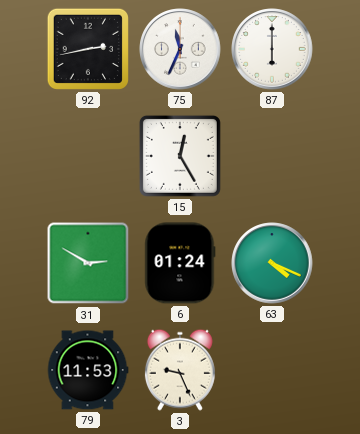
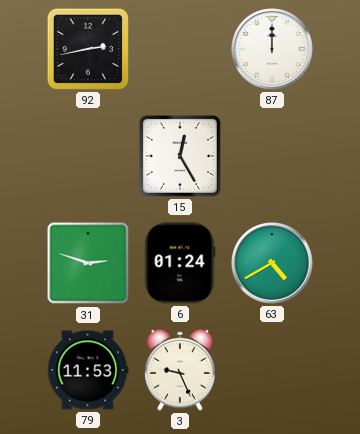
75: 11:34 -> none (180, 49)
87: 6:00 -> 12:00 (272, 49)
31: 2:50 -> 2:48 (88, 263)
63: 4:19 -> 4:40 (272, 263)
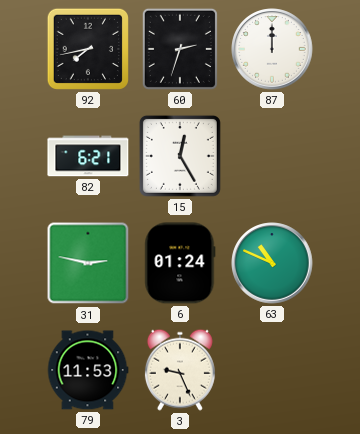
92: 2:43 -> 7:43 (88, 49)
60: none -> 2:33 (180, 49)
82: none -> 6:21 (88, 156)
31: 2:48 -> 2:47 (88, 263)
63: 4:40 -> 10:49 (272, 263)
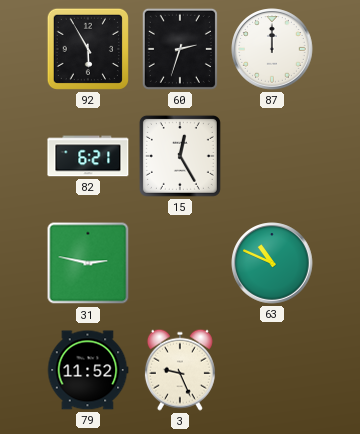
92: 7:43 -> 5:55 (88, 49)
6: 01:24 -> none (180, 263)
79: 11:53 -> 11:52 (88, 370)
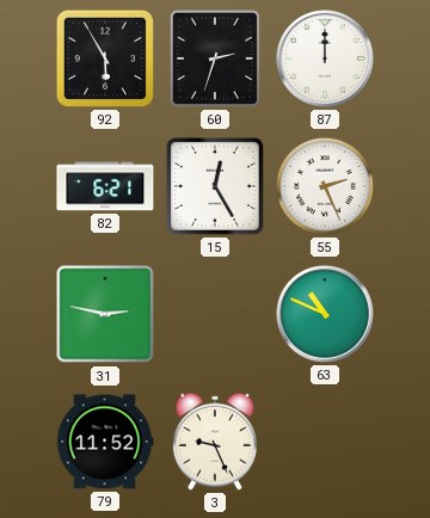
55: none -> 2:26 (325, 186)
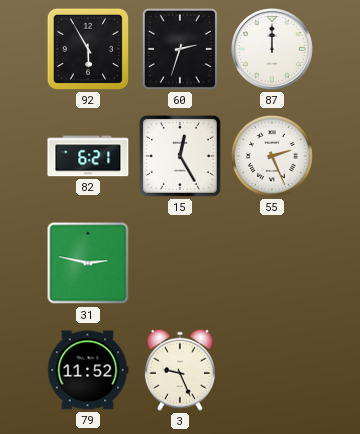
63: 10:49 -> none (325, 314)
